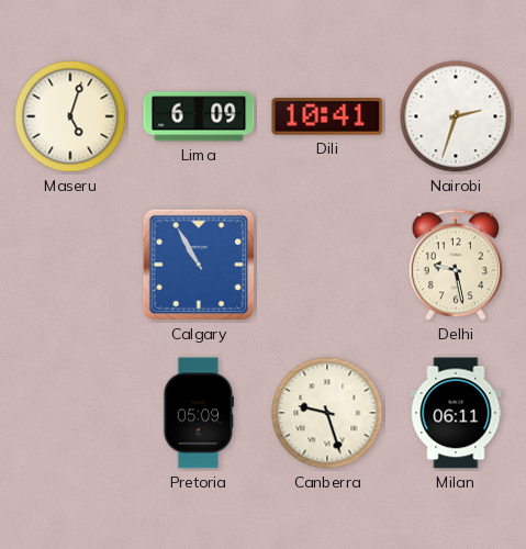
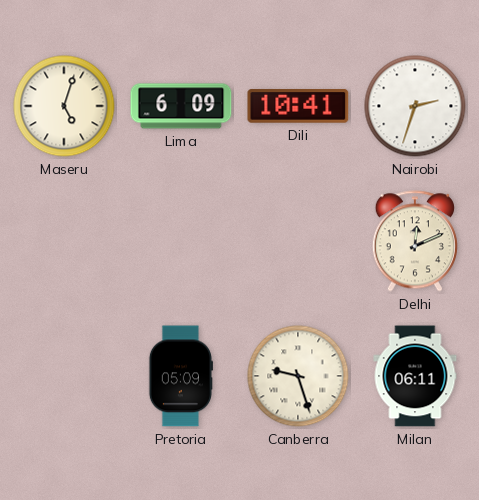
Calgary: 10:55 -> none (199, 265)
Delhi: 9:28 -> 12:11 (415, 241)
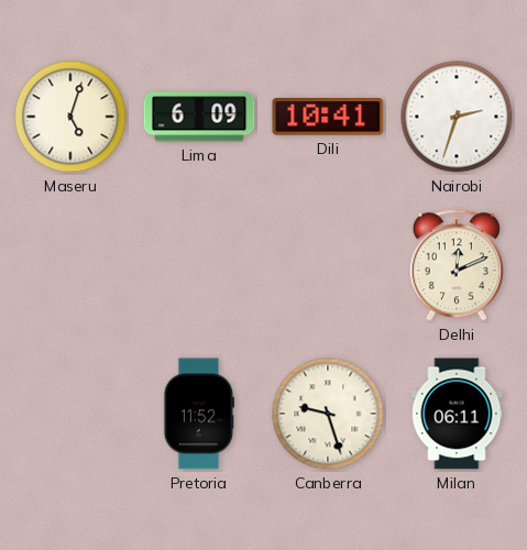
Pretoria: 05:09 -> 11:52 (198, 414)
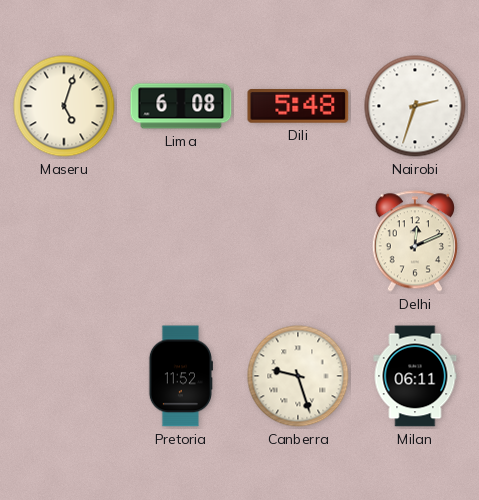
Lima: 6:09 -> 6:08 (181, 106)
Dili: 10:41 -> 5:48 (298, 106)
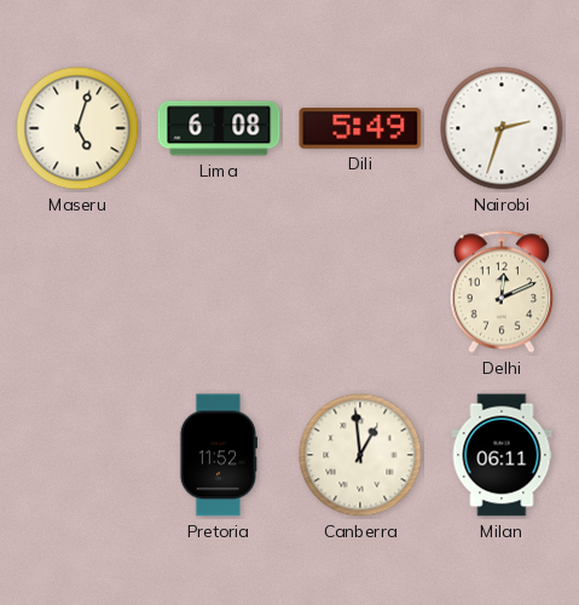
Dili: 5:48 -> 5:49 (360, 128)
Canberra: 9:27 -> 12:59 (360, 455)
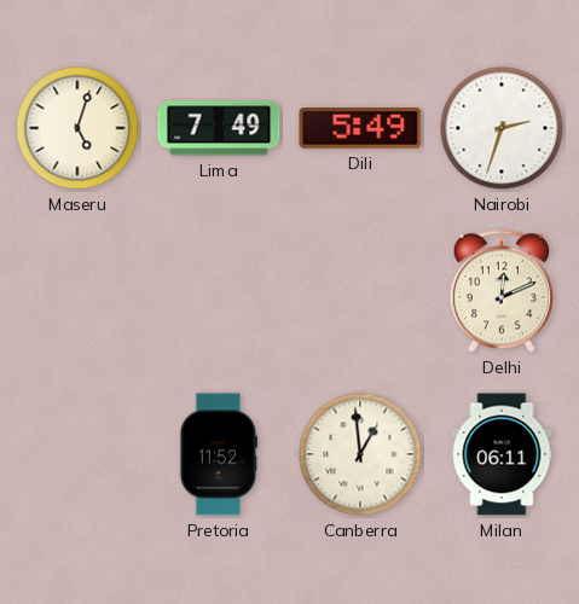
Lima: 6:08 -> 7:49 (219, 128)
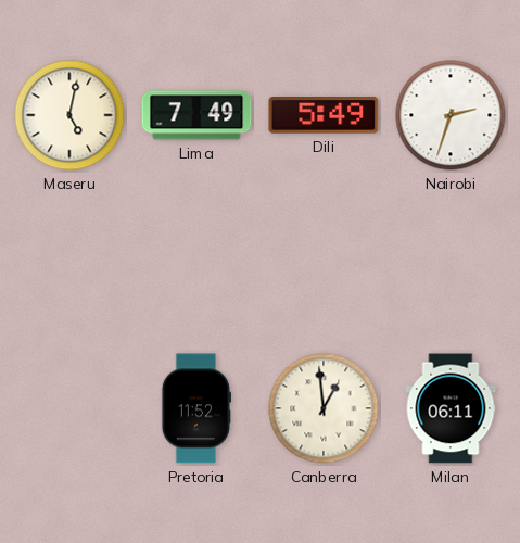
Maseru: 5:03 -> 5:02 (69, 115)
Delhi: 12:11 -> none (502, 291)
